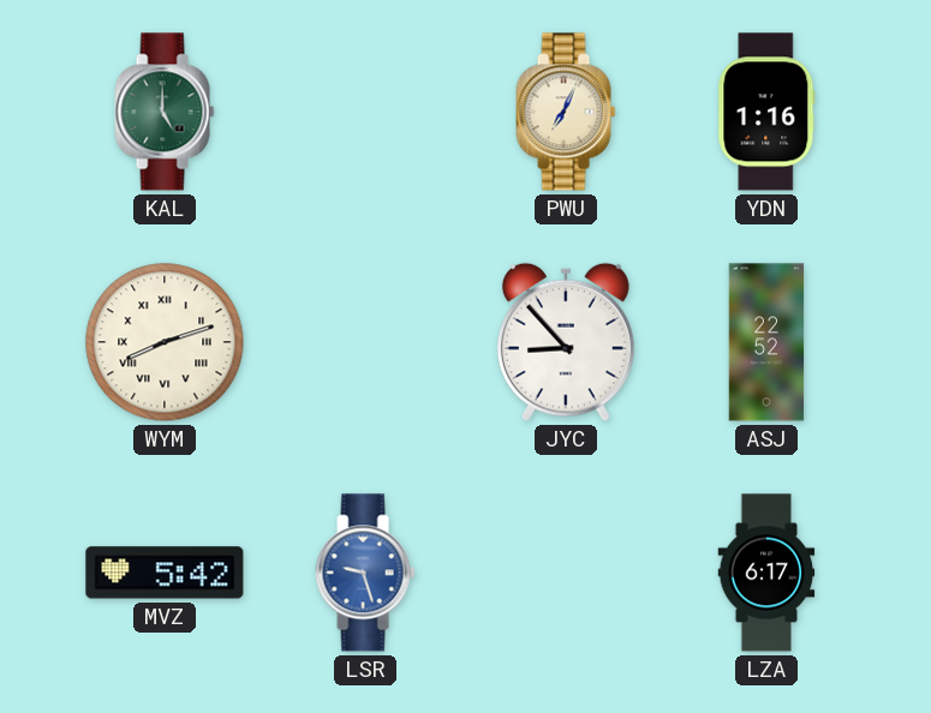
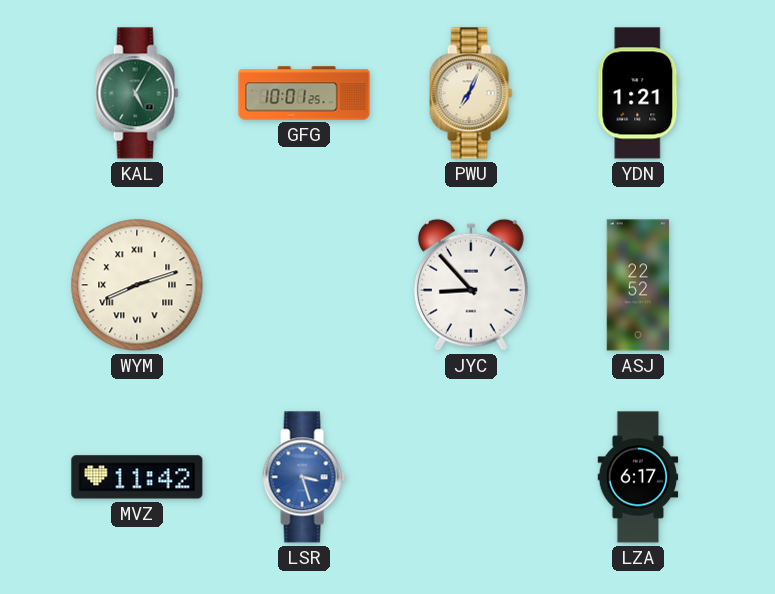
KAL: 5:00 -> 5:05 (137, 93)
GFG: none -> 10:01 (304, 93)
YDN: 1:16 -> 1:21 (638, 93)
MVZ: 5:42 -> 11:42 (137, 477)
LSR: 9:27 -> 3:27 (304, 477)
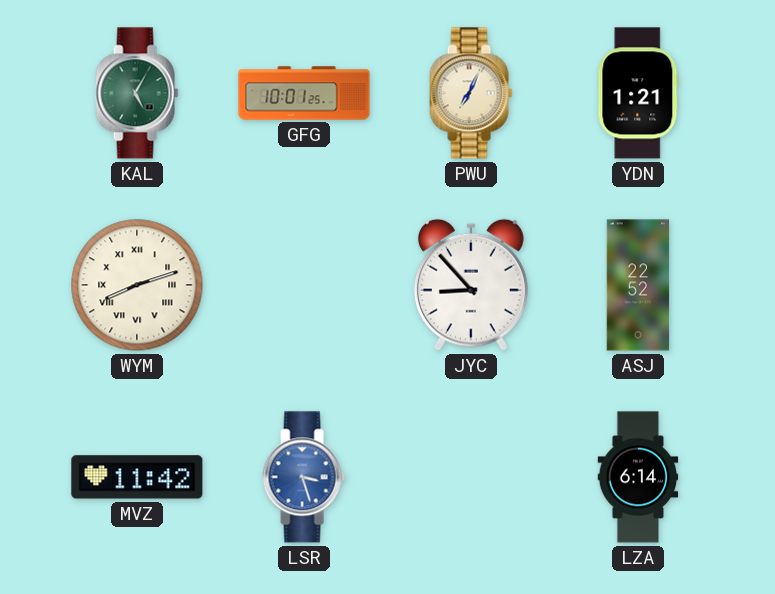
LZA: 6:17 -> 6:14 (638, 477)
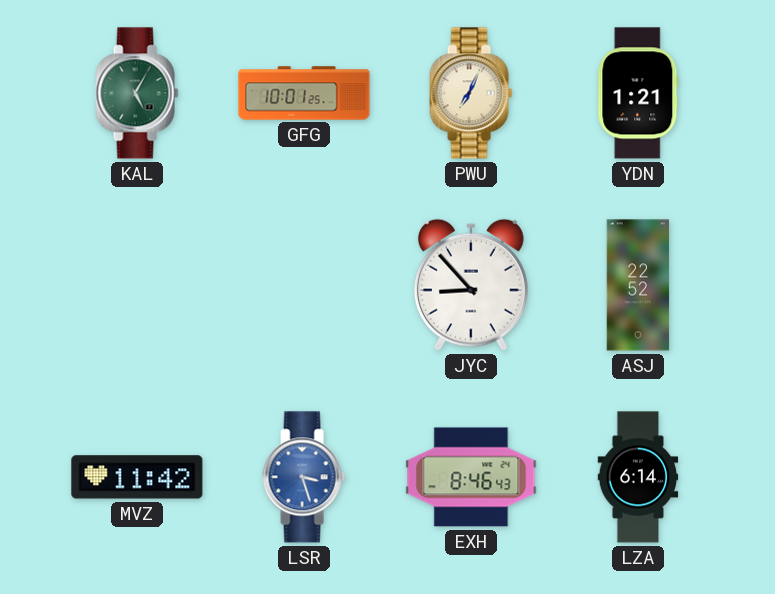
WYM: 8:12 -> none (137, 285)
EXH: none -> 8:46 (471, 477)
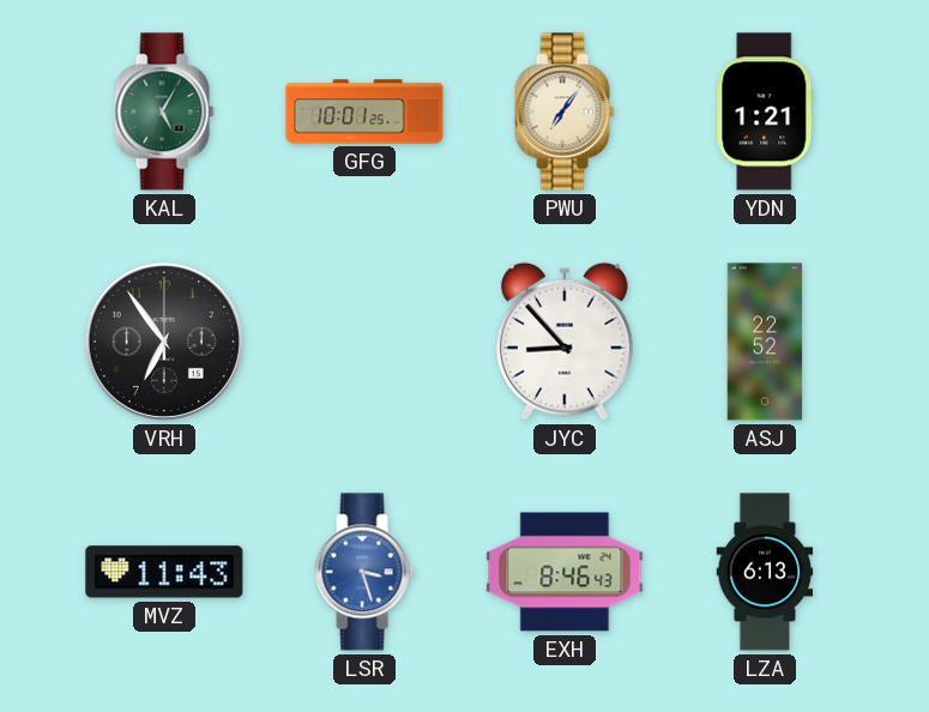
PWU: 7:04 -> 7:06 (565, 111)
VRH: none -> 6:54 (164, 342)
MVZ: 11:42 -> 11:43 (164, 572)
LZA: 6:14 -> 6:13 (765, 572)
